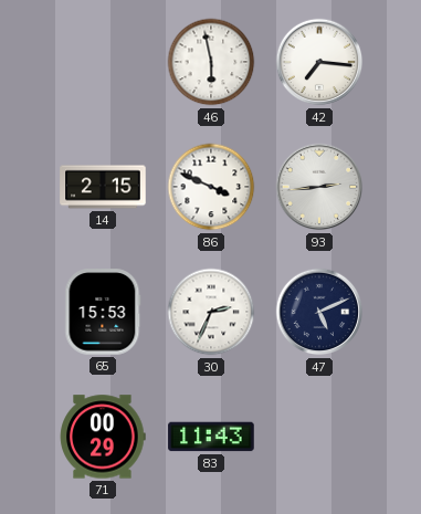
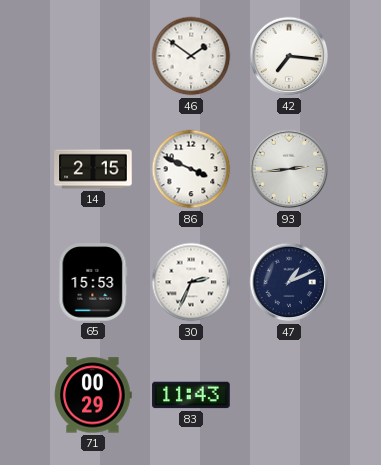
46: 5:58 -> 1:51 (191, 56)
47: 5:11 -> 1:11 (289, 282)
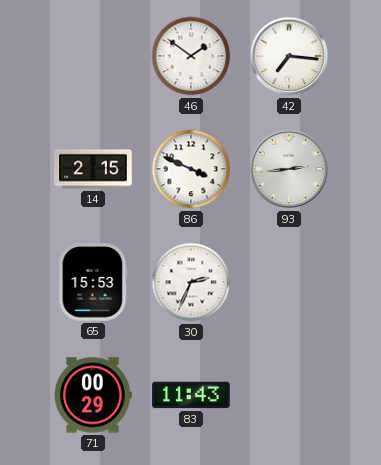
47: 1:11 -> none (289, 282)
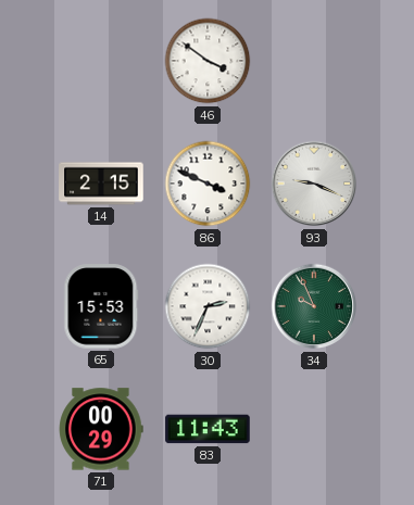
46: 1:51 -> 3:51 (208, 61)
42: 7:16 -> none (289, 56)
93: 2:44 -> 9:19 (314, 184)
34: none -> 9:56 (314, 306)
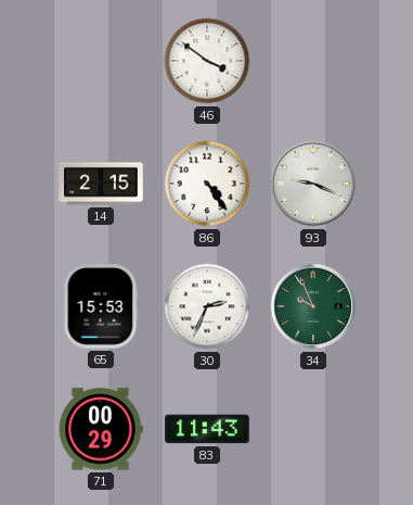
86: 3:49 -> 4:24 (207, 184)
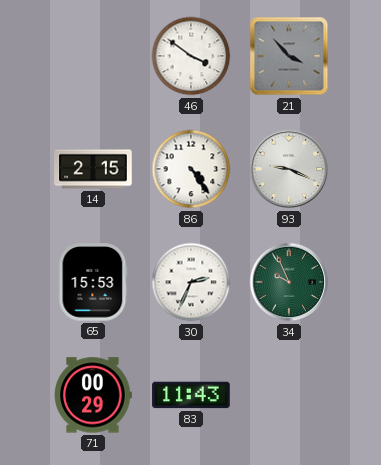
21: none -> 3:53 (289, 56)
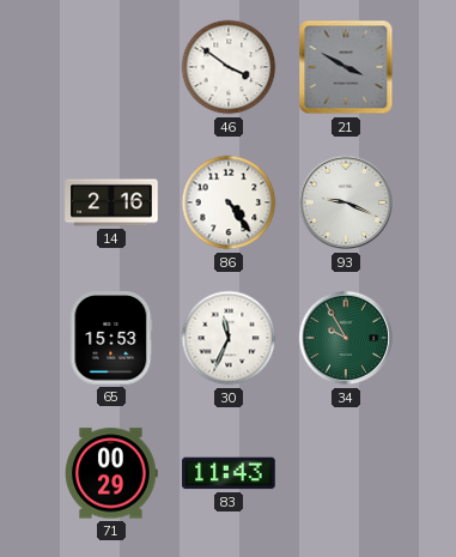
21: 3:53 -> 3:50 (346, 67)
14: 2:15 -> 2:16 (111, 202)
30: 2:34 -> 11:34 (229, 338)
34: 9:56 -> 9:55 (346, 338)
